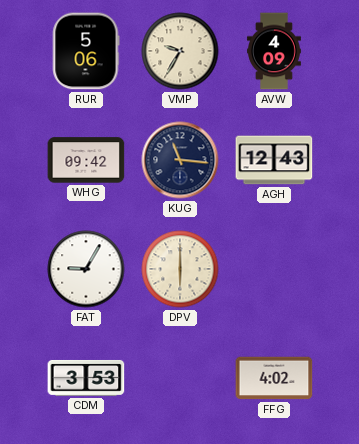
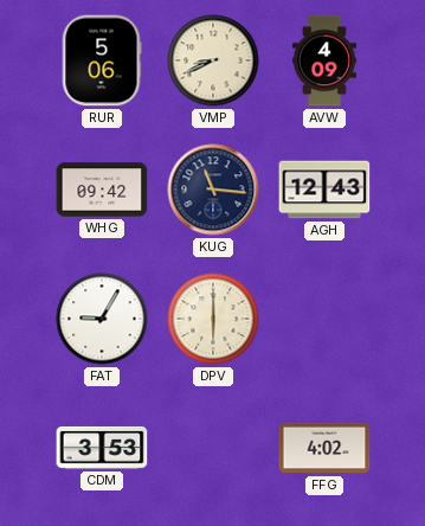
VMP: 9:35 -> 8:41 (213, 60)
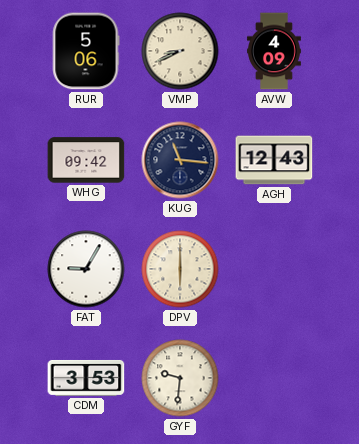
GYF: none -> 9:31 (180, 378)
FFG: 4:02 -> none (324, 448)
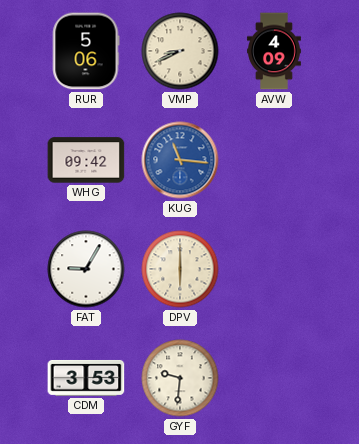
KUG dial: navy -> blue (180, 160)
AGH: 12:43 -> none (274, 160)
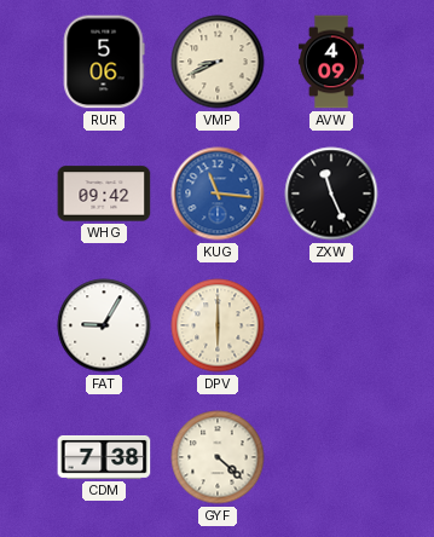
ZXW: none -> 11:26 (331, 194)
CDM: 3:53 -> 7:38 (104, 457)
GYF: 9:31 -> 4:22 (218, 457)
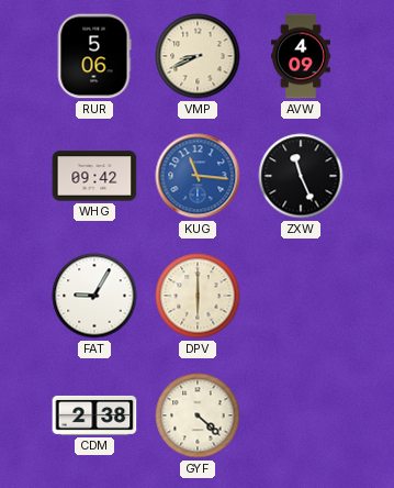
CDM: 7:38 -> 2:38 (94, 415)
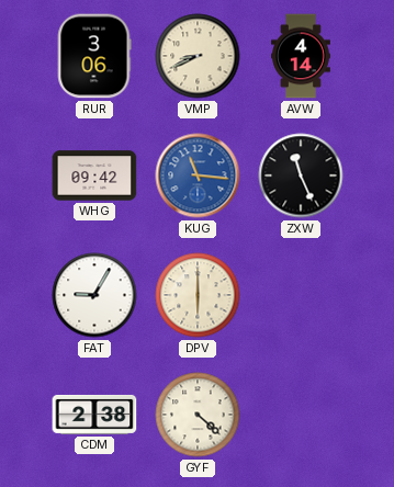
RUR: 5:06 -> 3:06 (94, 56)
AVW: 4:09 -> 4:14 (302, 56)
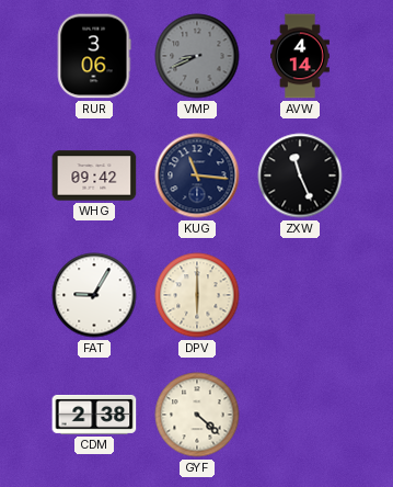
VMP dial: cream -> grey (197, 56)
KUG dial: blue -> navy (197, 175)
